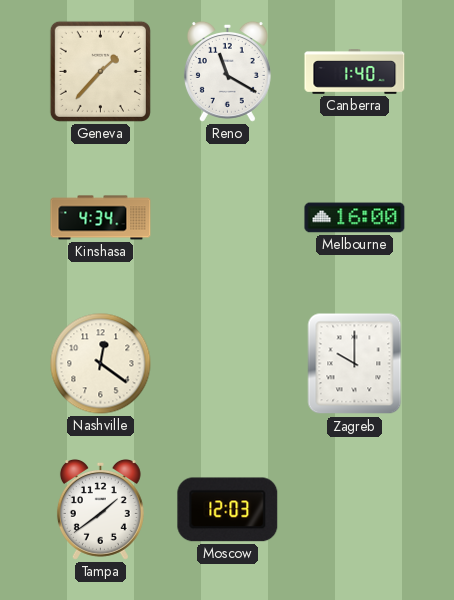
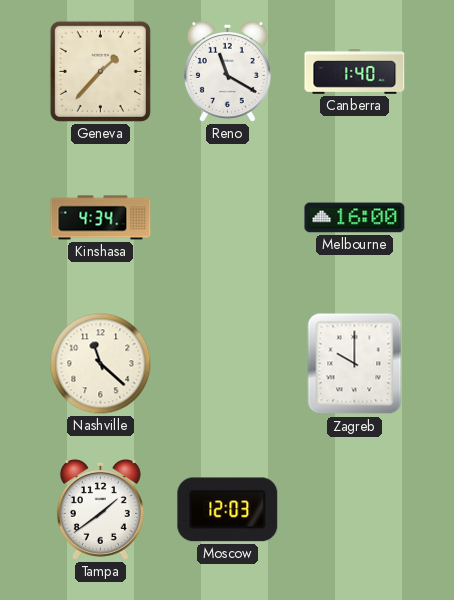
Nashville: 12:21 -> 11:22 (101, 364)
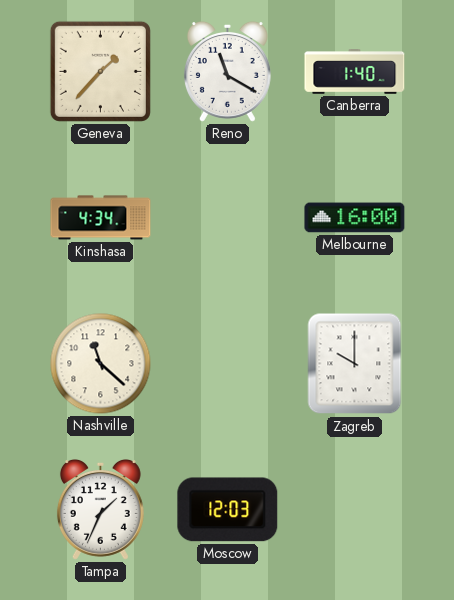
Tampa: 1:39 -> 1:34 (100, 510)
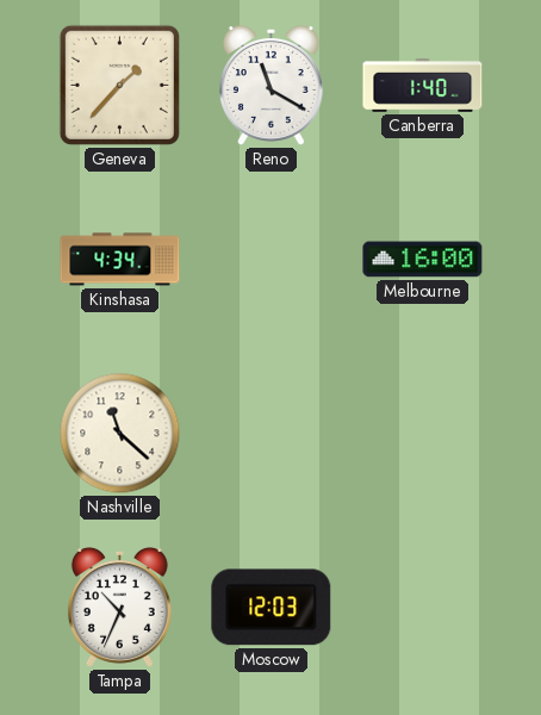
Zagreb: 10:00 -> none (355, 364)
Tampa: 1:34 -> 10:34 (119, 608)
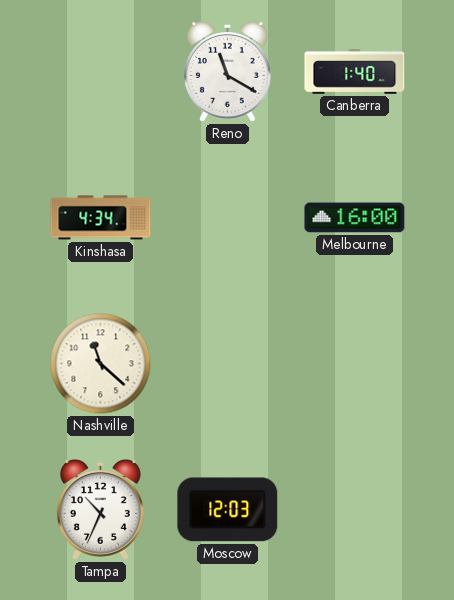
Geneva: 1:37 -> none (119, 85)
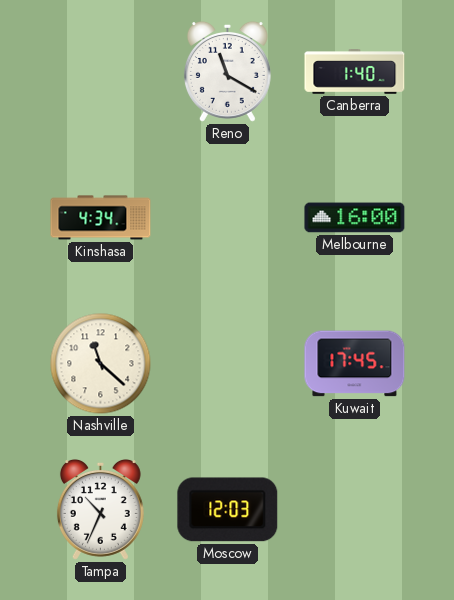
Kuwait: none -> 17:45 (355, 364)
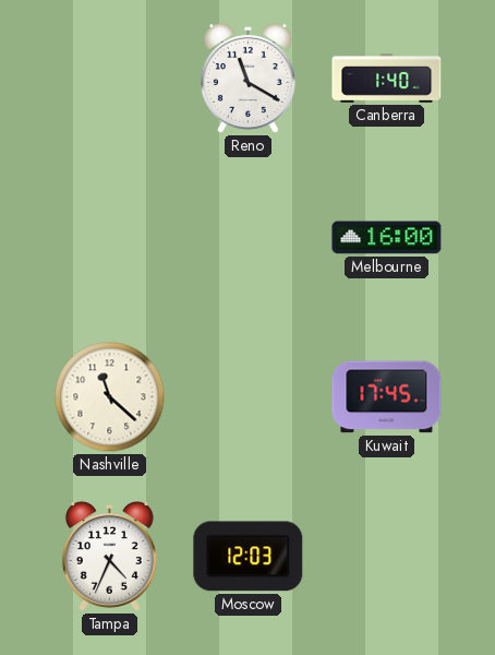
Kinshasa: 4:34 -> none (101, 218)
Tampa: 10:34 -> 4:34 (109, 557)
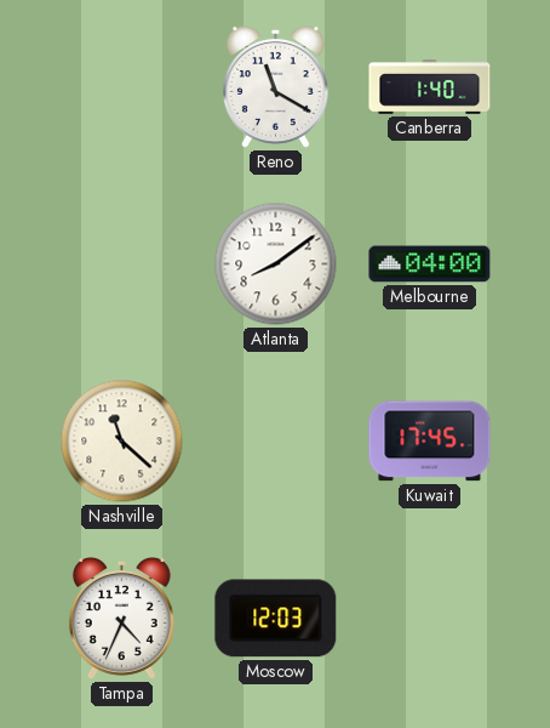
Atlanta: none -> 8:09 (276, 265)
Melbourne: 16:00 -> 04:00 (430, 265)
